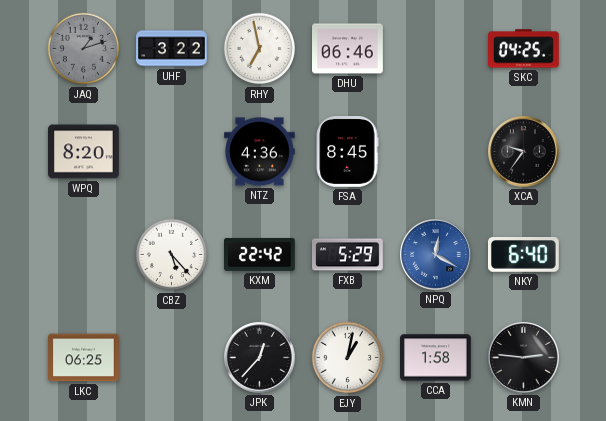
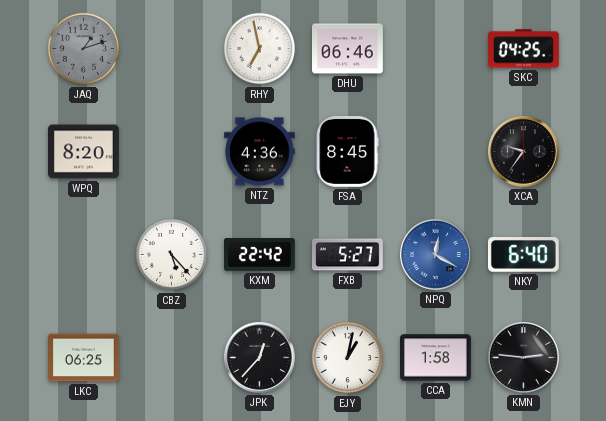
UHF: 3:22 -> none (172, 49)
FXB: 5:29 -> 5:27 (348, 255)
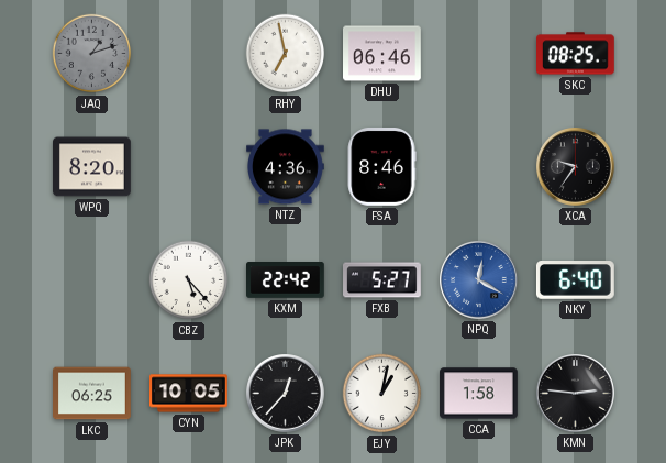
SKC: 04:25 -> 08:25 (576, 54)
FSA: 8:45 -> 8:46 (381, 167)
CYN: none -> 10:05 (189, 394)
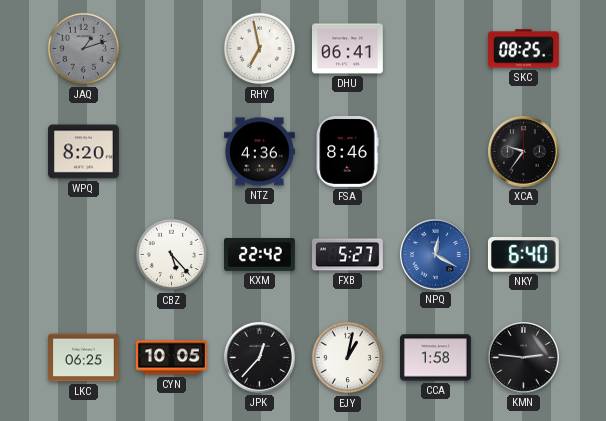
DHU: 06:46 -> 06:41 (348, 49)
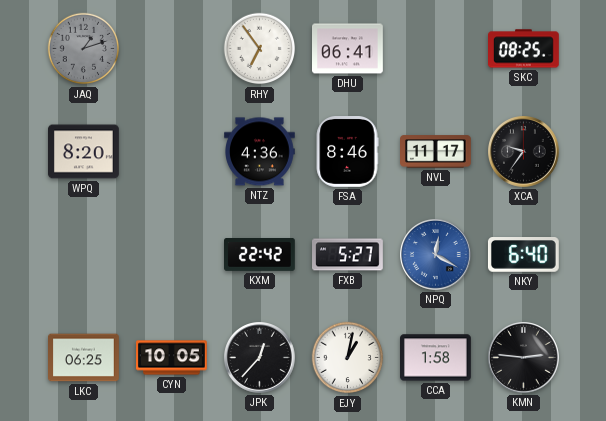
RHY: 6:58 -> 6:54 (260, 49)
NVL: none -> 11:17 (436, 152)
CBZ: 5:23 -> none (172, 255)
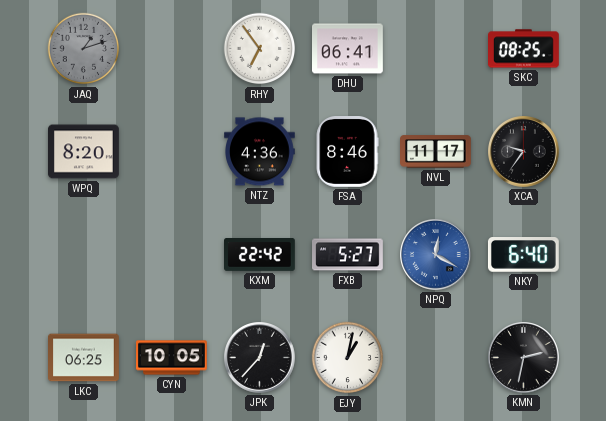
CCA: 1:58 -> none (436, 358)
KMN: 2:46 -> 2:32 (524, 358)
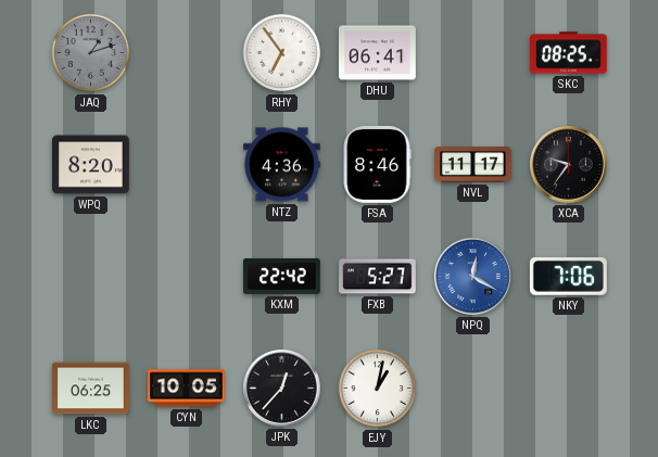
NKY: 6:40 -> 7:06 (568, 277)
KMN: 2:32 -> none (524, 358)
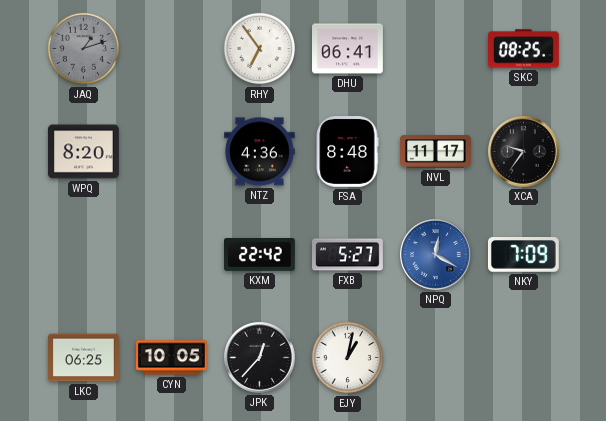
FSA: 8:46 -> 8:48 (347, 152)
NKY: 7:06 -> 7:09 (523, 255)
